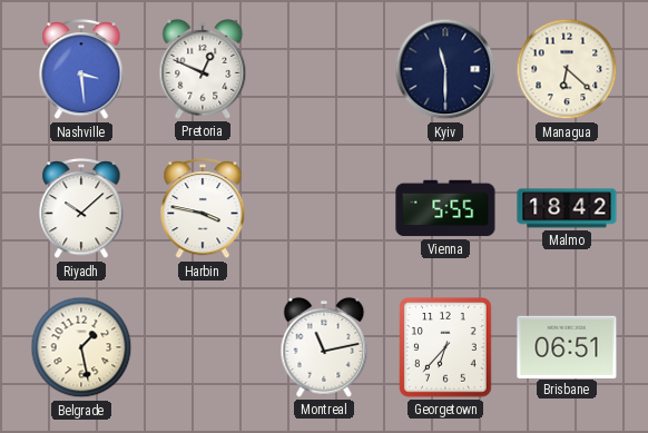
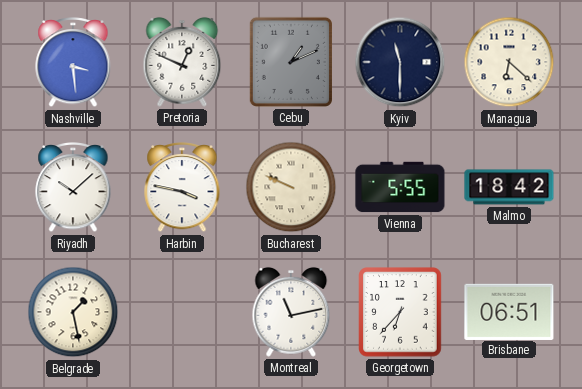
Cebu: none -> 1:11 (291, 62)
Bucharest: none -> 9:49 (291, 187)
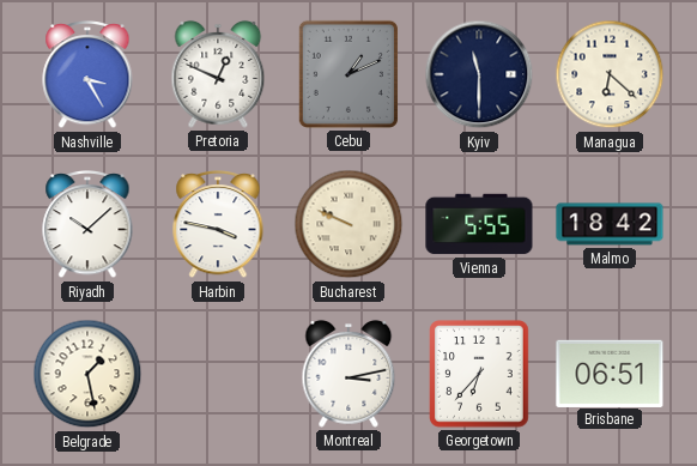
Nashville: 3:29 -> 3:25 (87, 75)
Montreal: 11:13 -> 3:13 (348, 374)
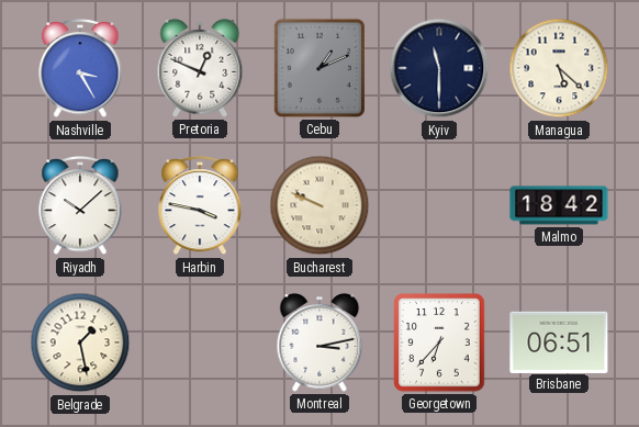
Managua: 6:22 -> 5:22 (559, 68)
Vienna: 5:55 -> none (479, 224)
